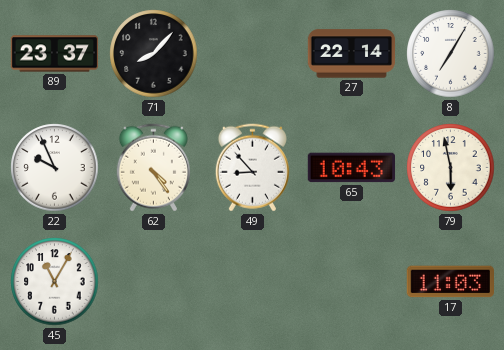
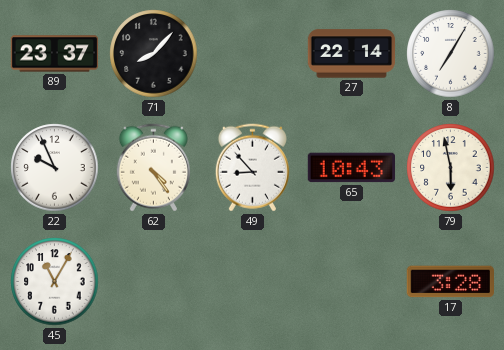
17: 11:03 -> 3:28 (450, 282)
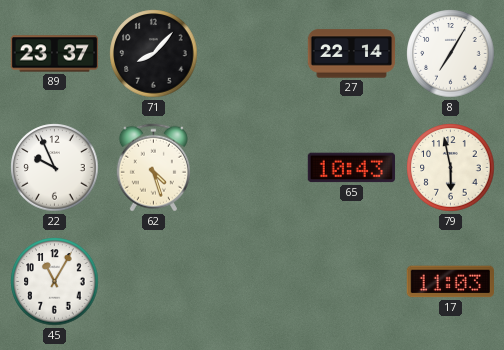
62: 4:24 -> 4:27 (153, 168)
49: 8:53 -> none (252, 168)
17: 3:28 -> 11:03 (450, 282)
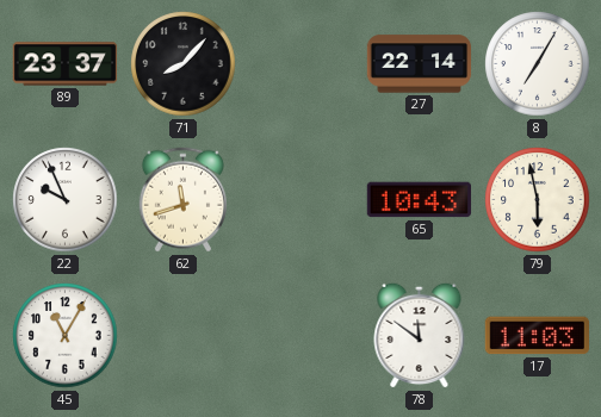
62: 4:27 -> 11:42 (182, 200)
78: none -> 11:51 (420, 335)
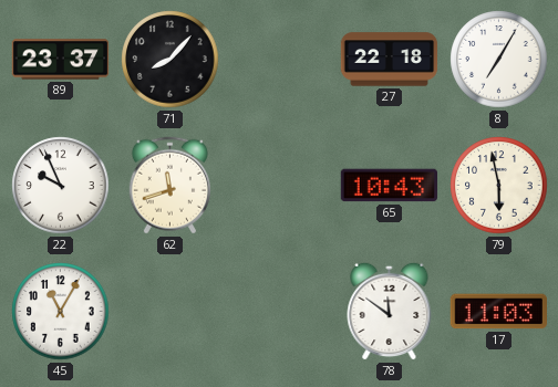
27: 22:14 -> 22:18 (390, 60)
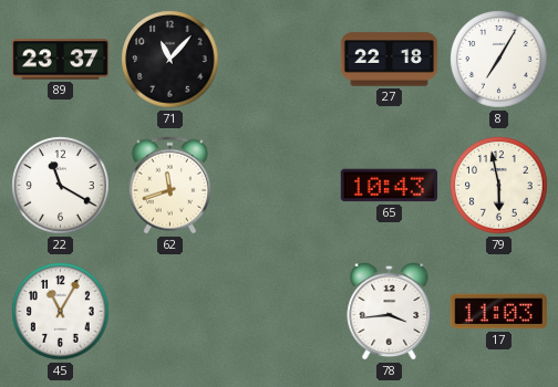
71: 8:07 -> 11:07 (170, 60)
22: 9:56 -> 11:20 (61, 186)
78: 11:51 -> 3:44 (390, 311)
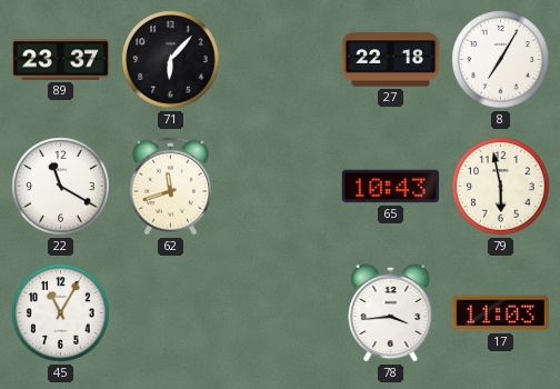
71: 11:07 -> 6:07 (171, 60)
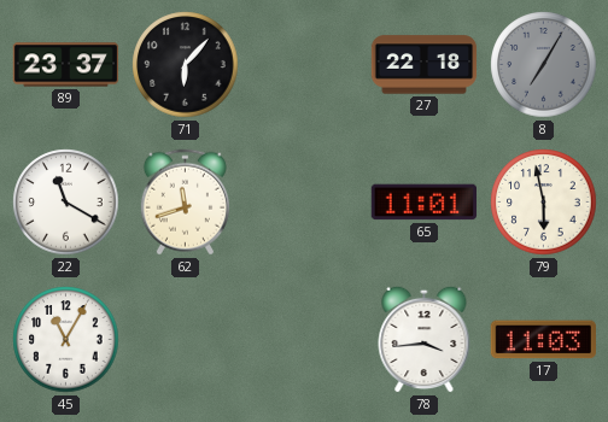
8 dial: white -> grey (544, 65)
65: 10:43 -> 11:01 (423, 203)
